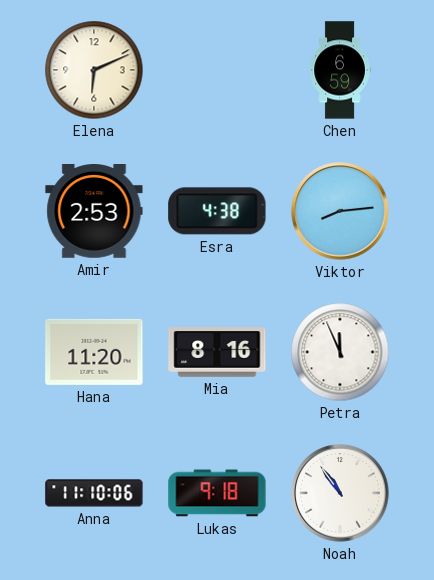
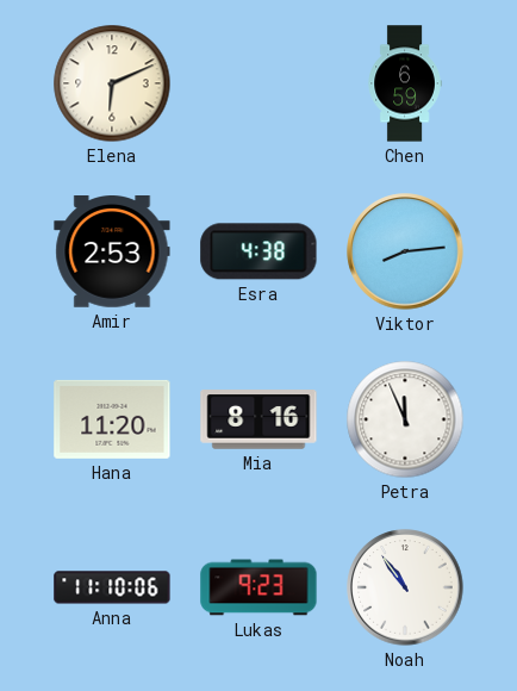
Lukas: 9:18 -> 9:23 (258, 587)
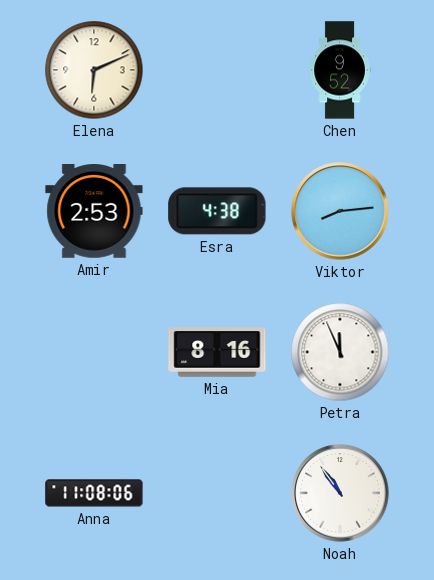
Chen: 6:59 -> 9:52 (340, 70)
Hana: 11:20 -> none (112, 419)
Anna: 11:10 -> 11:08 (94, 493)
Lukas: 9:23 -> none (258, 587)
